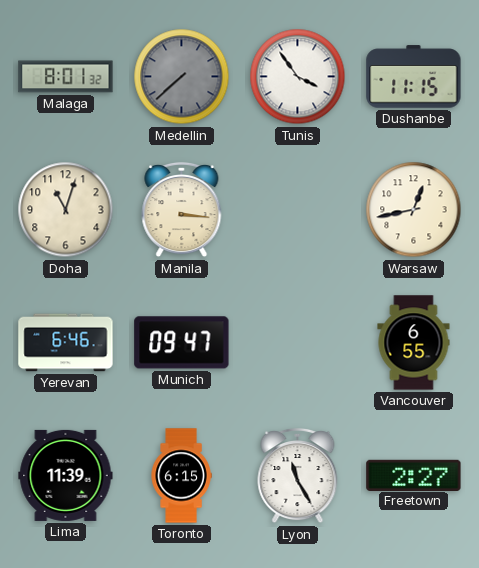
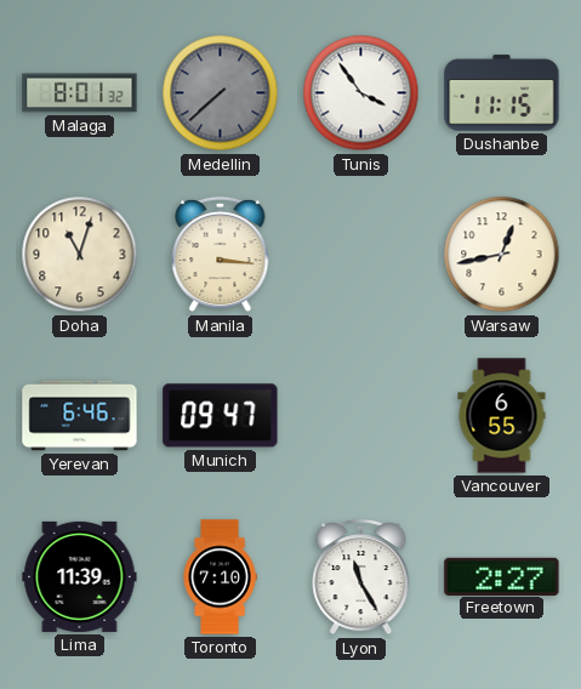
Toronto: 6:15 -> 7:10 (220, 577)
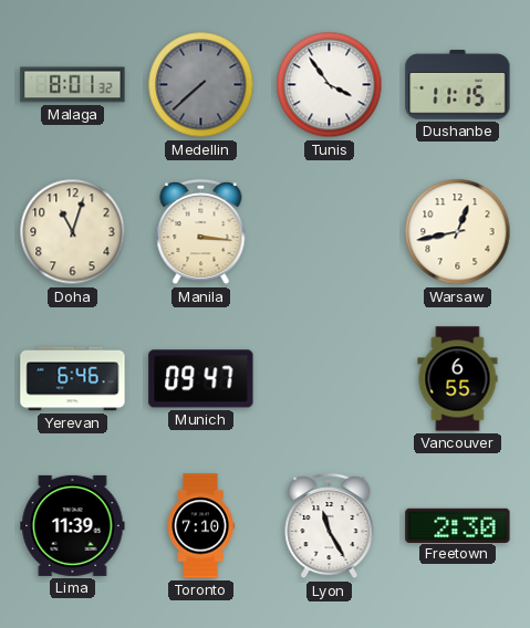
Freetown: 2:27 -> 2:30 (458, 525)
